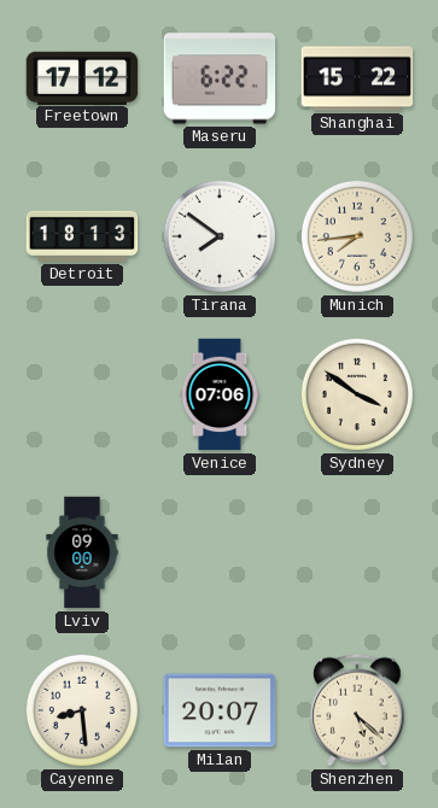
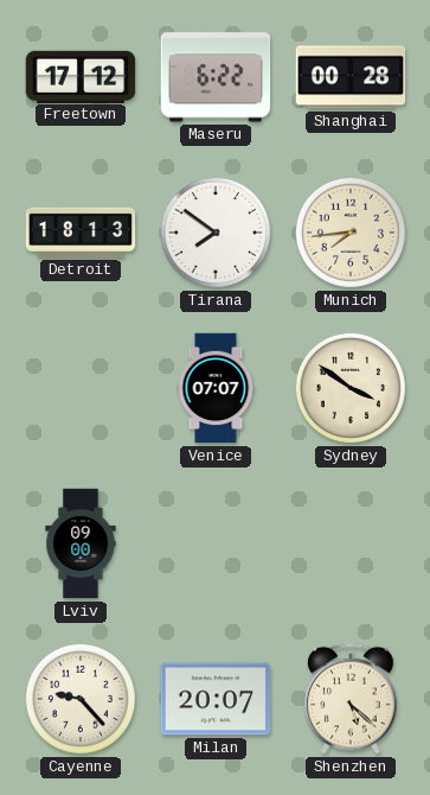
Shanghai: 15:22 -> 00:28 (351, 77)
Venice: 07:06 -> 07:07 (216, 388)
Cayenne: 8:29 -> 9:23 (81, 699)
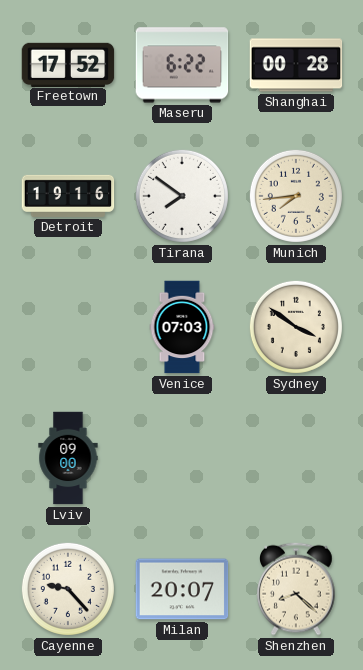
Freetown: 17:12 -> 17:52 (68, 64)
Detroit: 18:13 -> 19:16 (68, 196)
Venice: 07:07 -> 07:03 (182, 327)
Shenzhen: 5:22 -> 8:22 (296, 589)
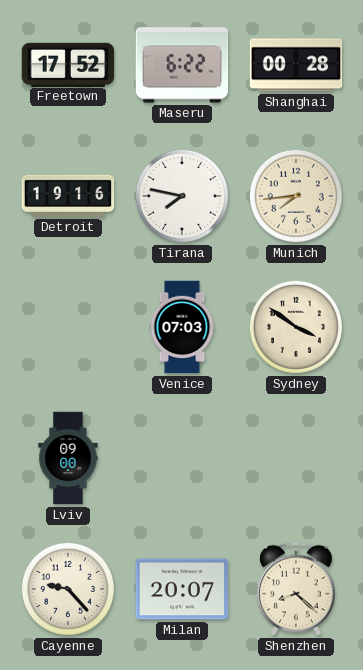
Tirana: 7:51 -> 7:47 (182, 196)
